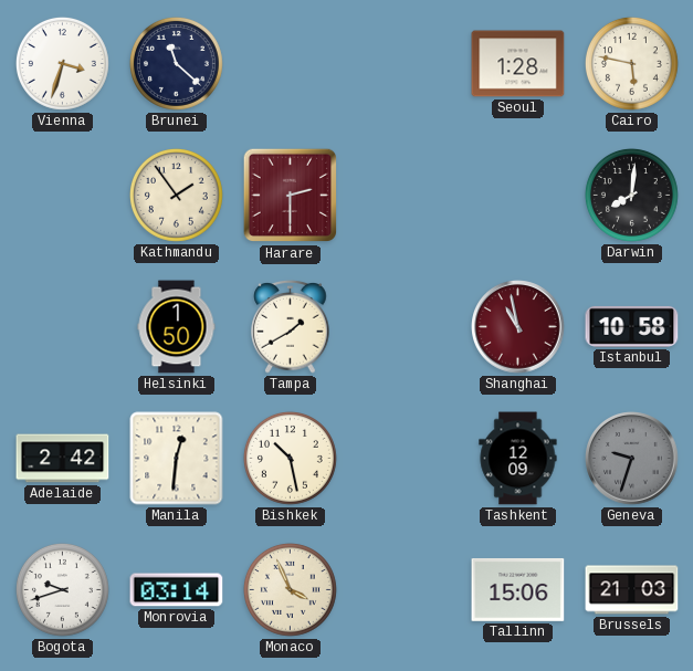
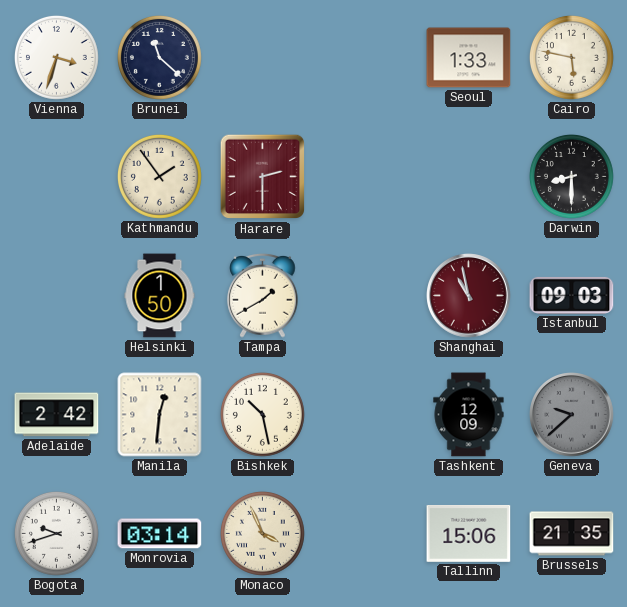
Seoul: 1:28 -> 1:33 (469, 58)
Darwin: 8:01 -> 8:30 (571, 176)
Istanbul: 10:58 -> 09:03 (572, 295)
Geneva: 9:33 -> 9:38 (572, 415)
Brussels: 21:03 -> 21:35 (572, 534)
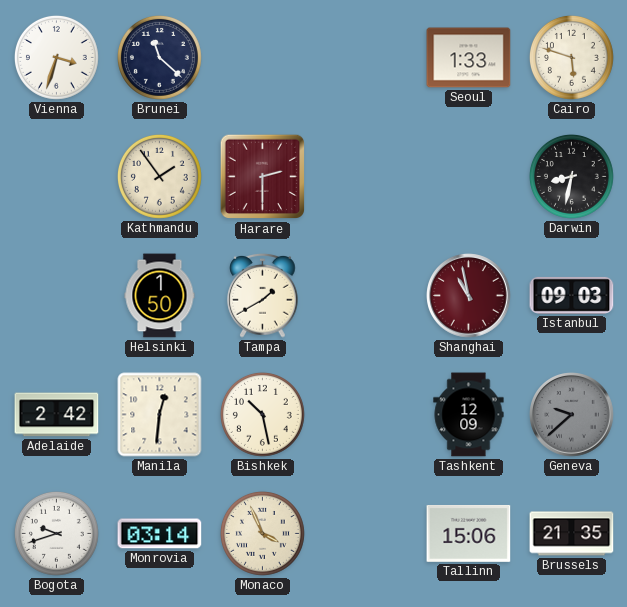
Cairo: 5:47 -> 5:48 (571, 57)
Darwin: 8:30 -> 8:32 (571, 176)
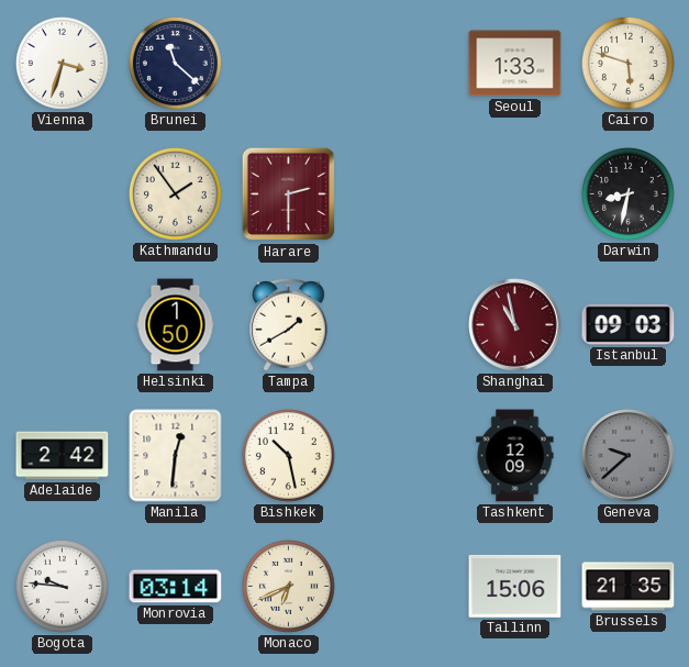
Bogota: 9:42 -> 9:46 (62, 586)
Monaco: 3:56 -> 6:41 (288, 586)
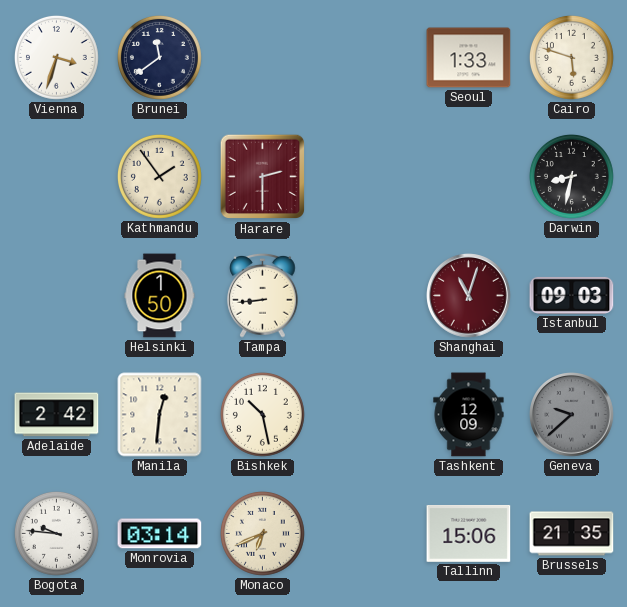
Brunei: 11:22 -> 11:39 (159, 57)
Tampa: 1:40 -> 8:44 (263, 295)
Shanghai: 10:58 -> 11:03 (469, 296)
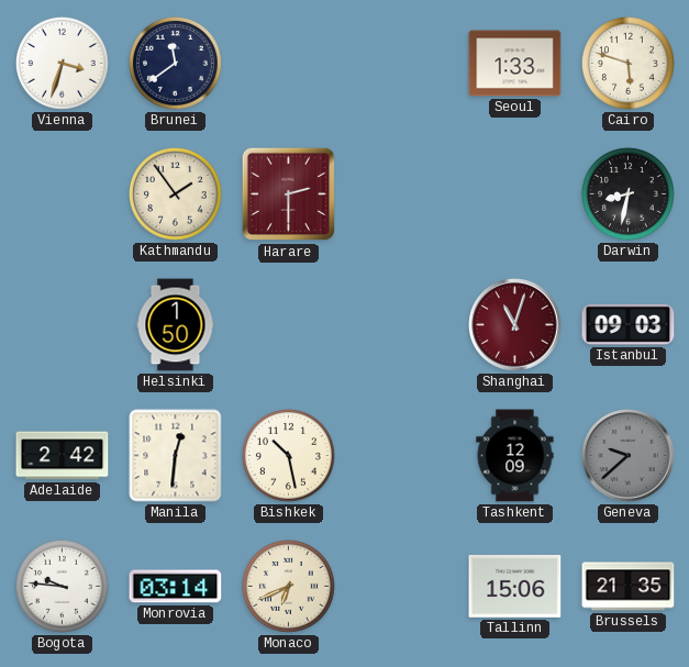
Tampa: 8:44 -> none (263, 295)
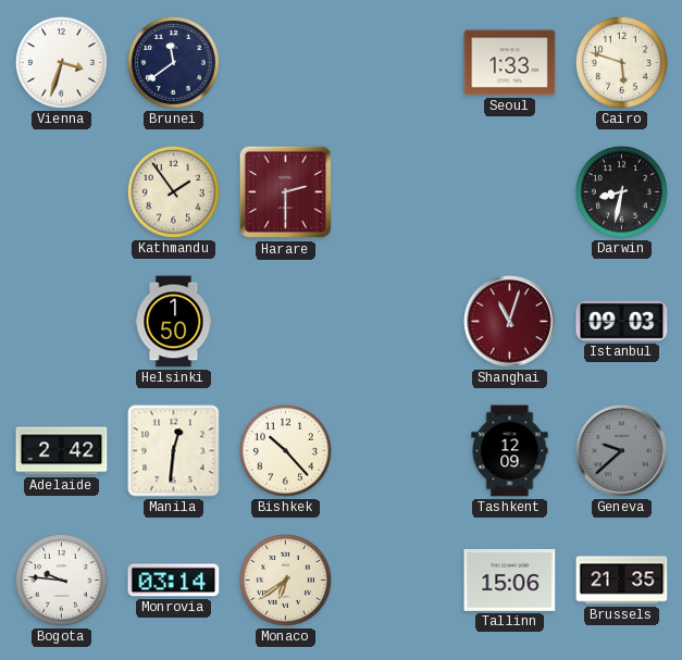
Bishkek: 10:28 -> 10:23 (285, 450)
Monaco: 6:41 -> 6:39 (285, 580)
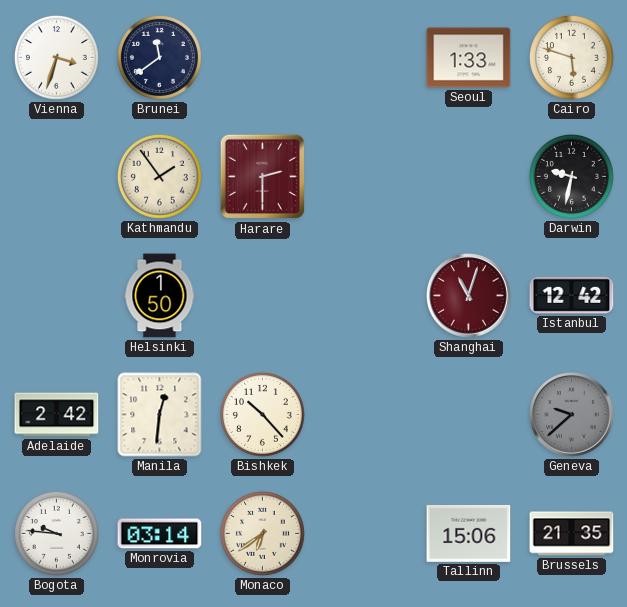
Darwin: 8:32 -> 9:32 (571, 176)
Istanbul: 09:03 -> 12:42 (572, 295)
Tashkent: 12:09 -> none (510, 451)
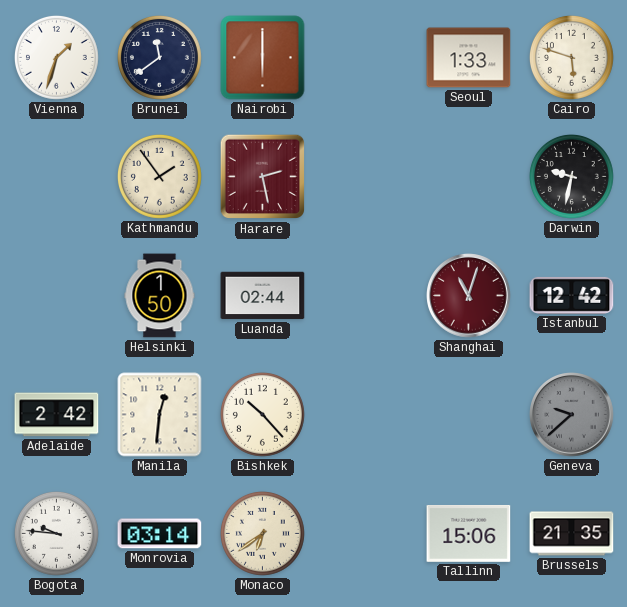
Vienna: 3:33 -> 1:33 (56, 57)
Nairobi: none -> 6:00 (263, 58)
Harare: 2:30 -> 2:28 (263, 177)
Luanda: none -> 02:44 (263, 296)
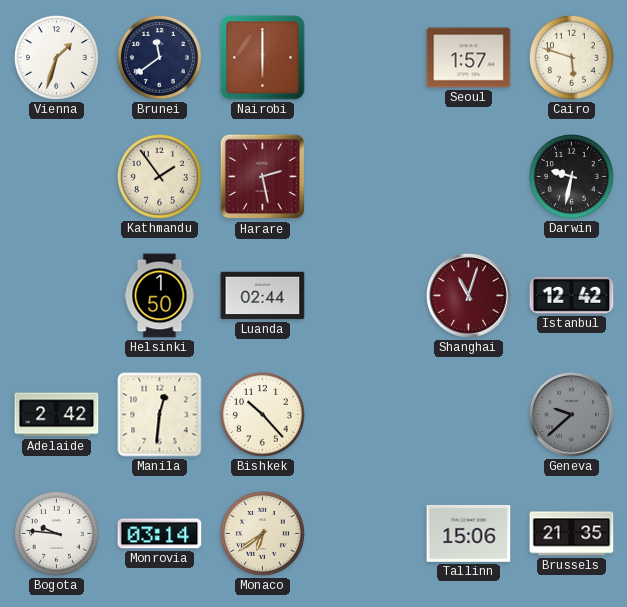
Seoul: 1:33 -> 1:57 (469, 58)
